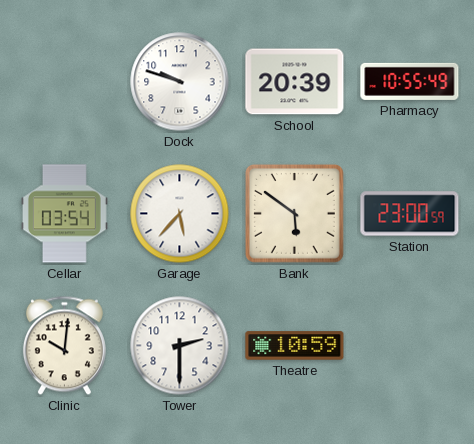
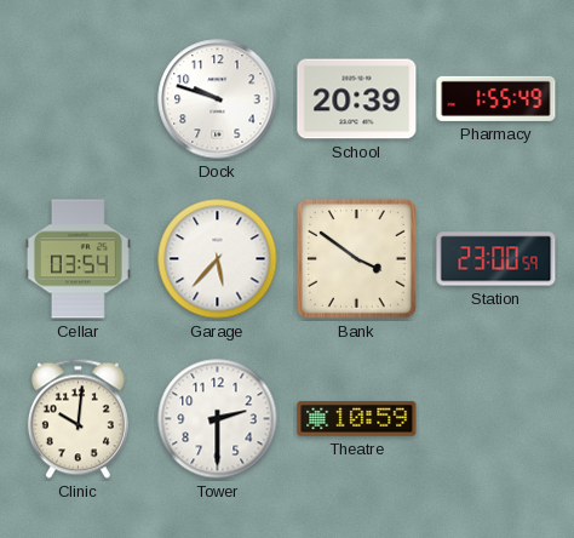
Pharmacy: 10:55 -> 1:55 (496, 98)
Bank: 5:51 -> 3:51 (356, 258)
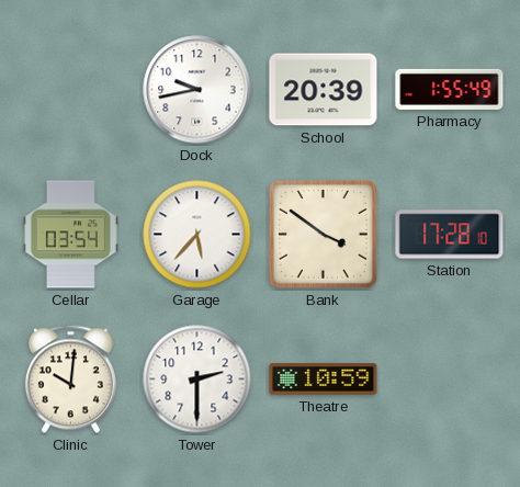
Dock: 9:48 -> 9:43 (197, 90)
Station: 23:00 -> 17:28 (450, 235)
